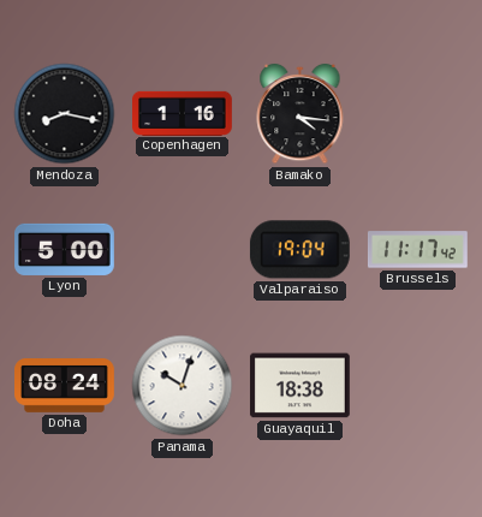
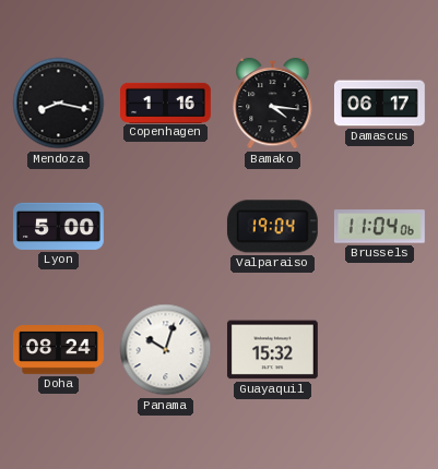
Damascus: none -> 06:17 (379, 104)
Brussels: 11:17 -> 11:04 (379, 227)
Guayaquil: 18:38 -> 15:32 (272, 350)
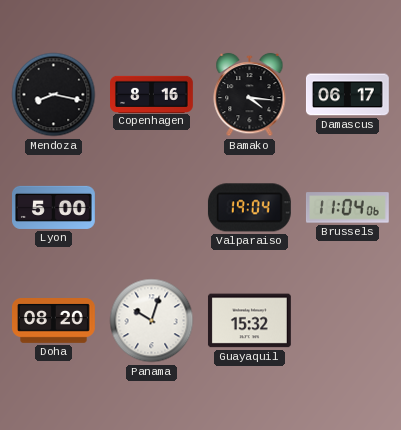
Copenhagen: 1:16 -> 8:16 (152, 94)
Doha: 08:24 -> 08:20 (54, 321)
